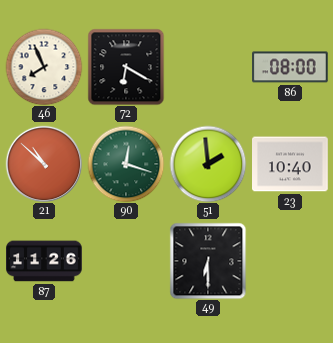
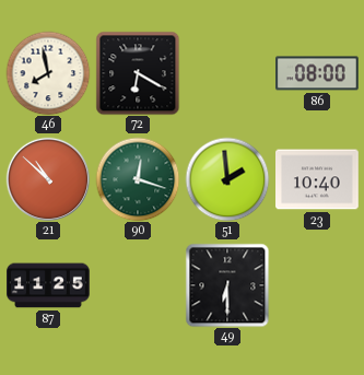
46: 7:56 -> 7:58 (48, 73)
87: 11:26 -> 11:25 (48, 285)
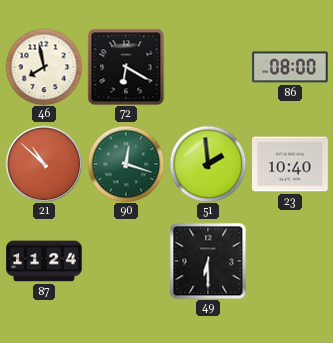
87: 11:25 -> 11:24 (44, 261)
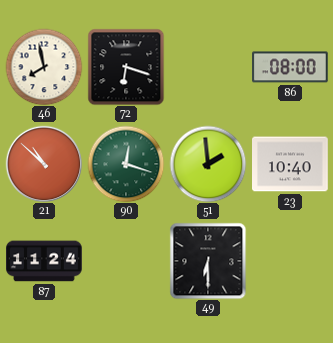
72: 6:20 -> 6:18 (126, 67)
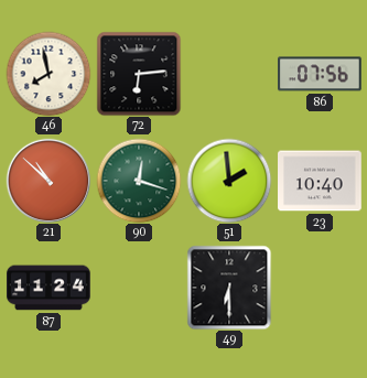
72: 6:18 -> 6:14 (139, 74)
86: 08:00 -> 07:56 (321, 74)
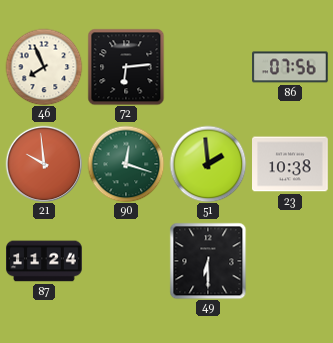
46: 7:58 -> 7:56 (44, 67)
21: 10:52 -> 9:59 (44, 164)
23: 10:40 -> 10:38 (291, 164)
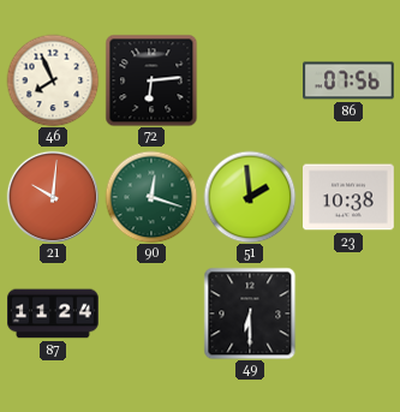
21: 9:59 -> 10:01 (53, 197)
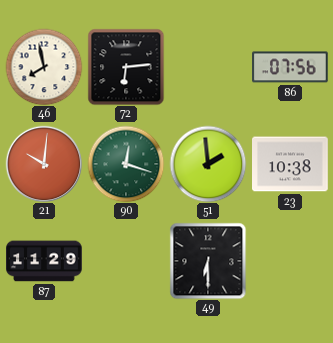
46: 7:56 -> 7:58 (44, 67)
87: 11:24 -> 11:29 (44, 261)
